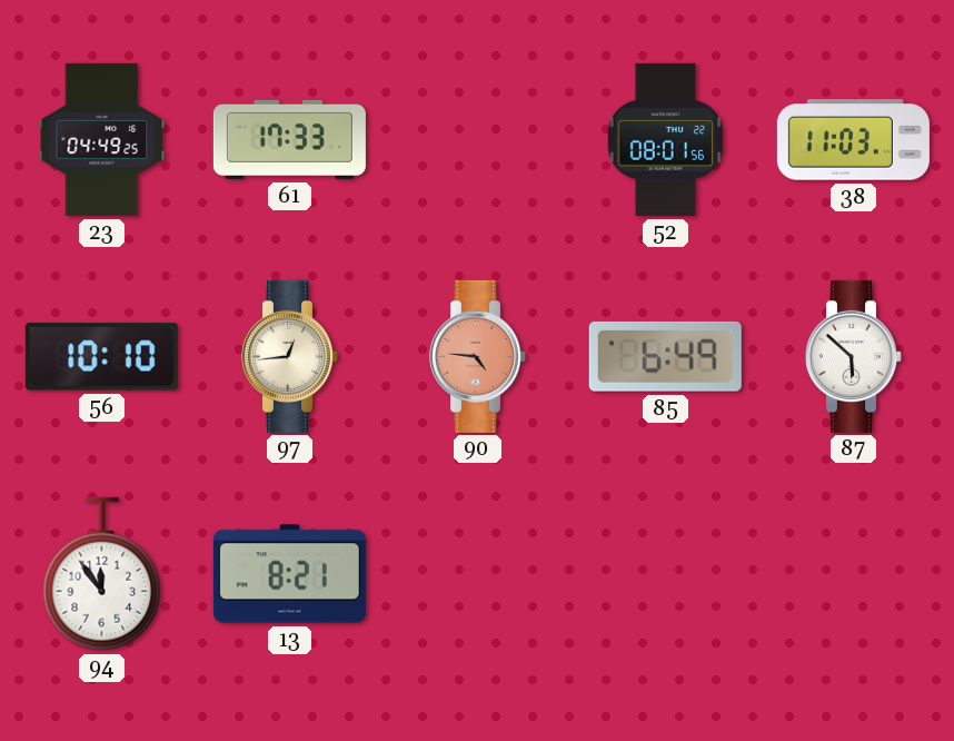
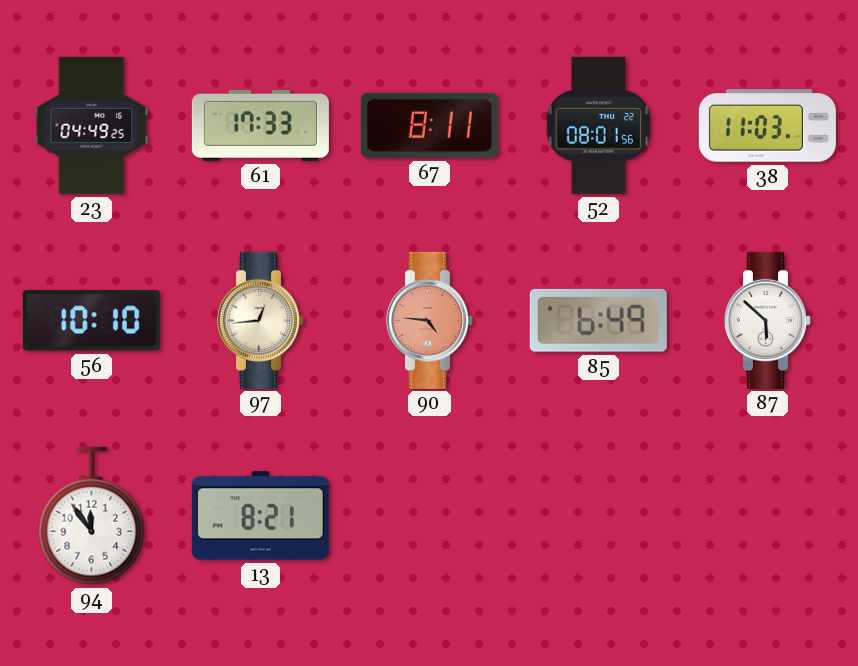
67: none -> 8:11 (429, 125)
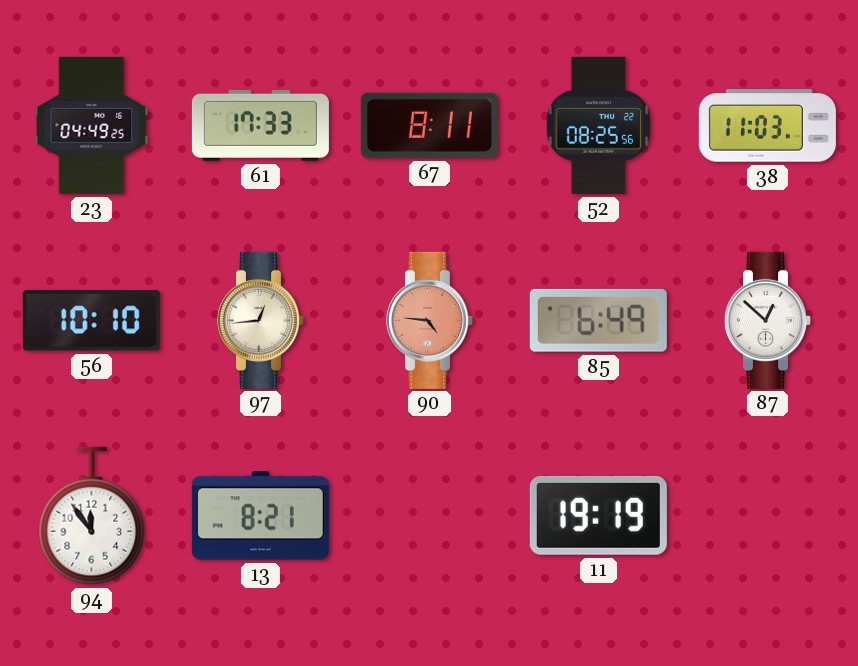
52: 08:01 -> 08:25 (598, 125)
87: 5:52 -> 12:52 (768, 320)
11: none -> 19:19 (598, 515)
